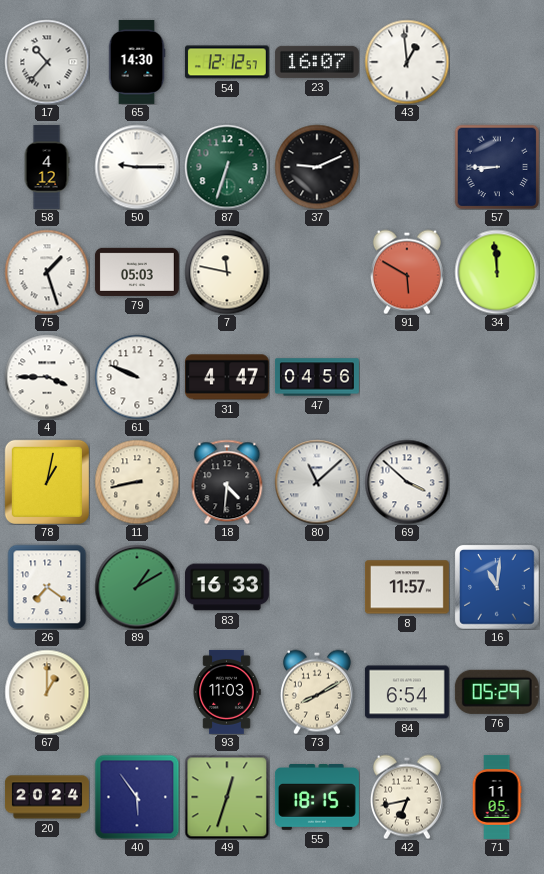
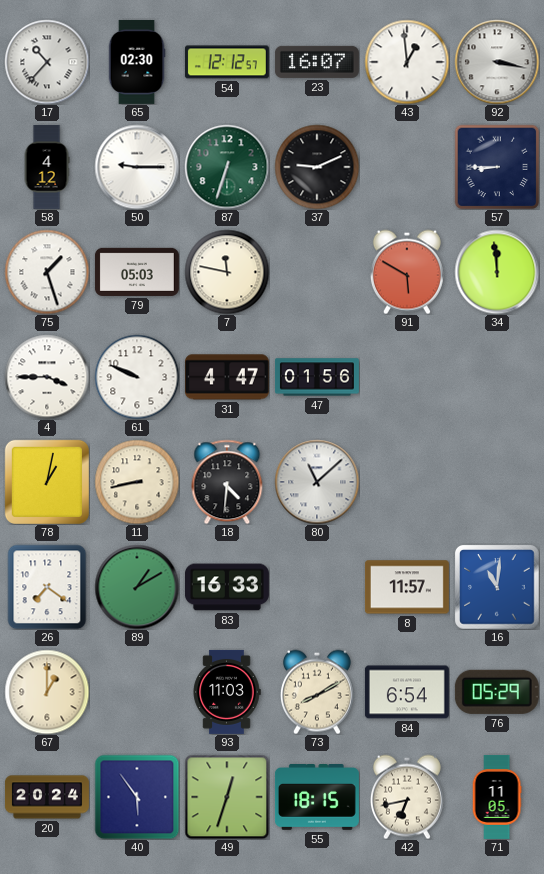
65: 14:30 -> 02:30 (137, 62)
92: none -> 3:17 (497, 62)
47: 04:56 -> 01:56 (317, 377)
69: 3:52 -> none (407, 482)
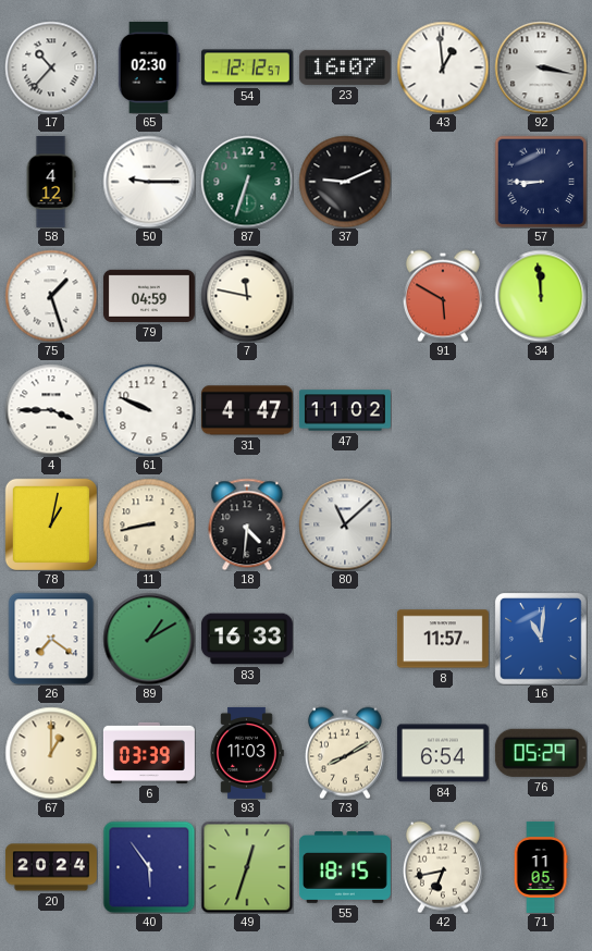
79: 05:03 -> 04:59 (149, 296)
47: 01:56 -> 11:02 (345, 410)
6: none -> 03:39 (149, 753)
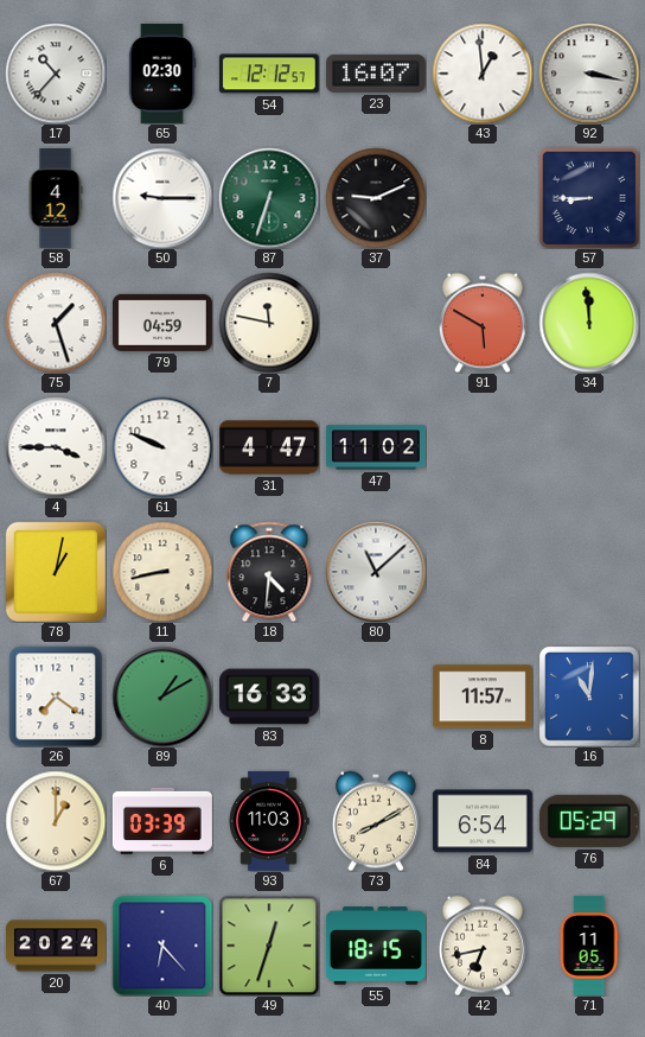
40: 5:54 -> 6:23 (162, 946)
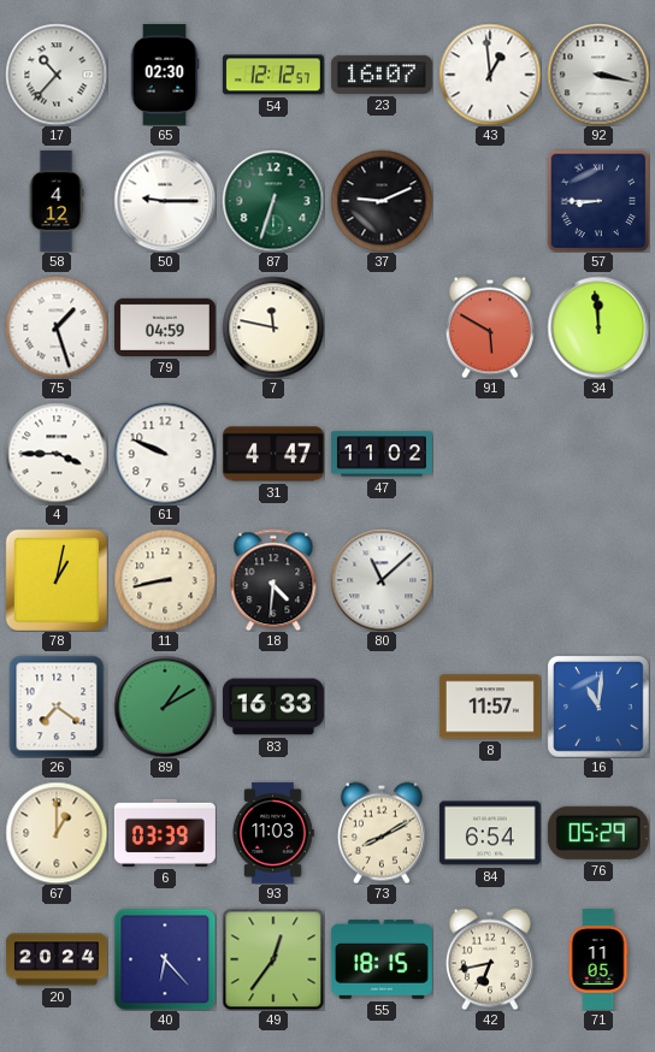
49: 12:33 -> 12:36 (273, 959)
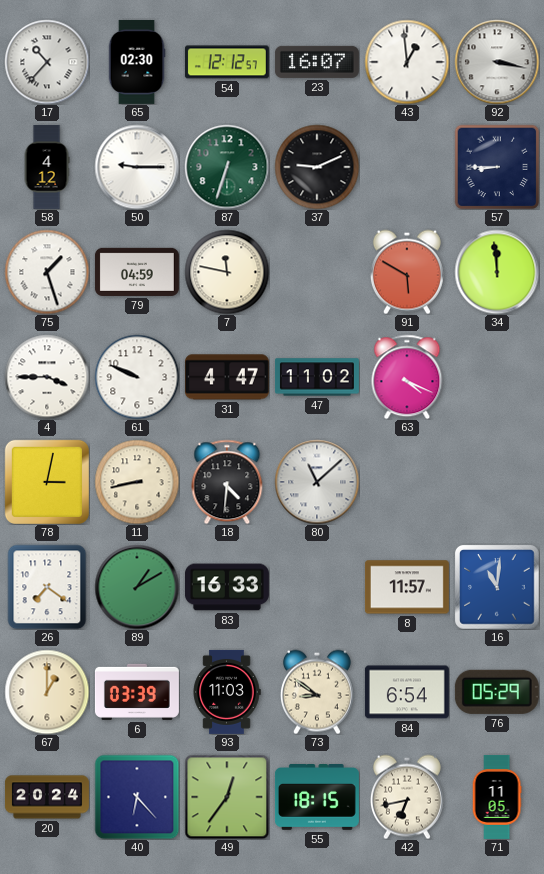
63: none -> 4:19 (407, 377)
78: 1:02 -> 3:02 (47, 482)
73: 8:10 -> 8:51 (317, 692)
